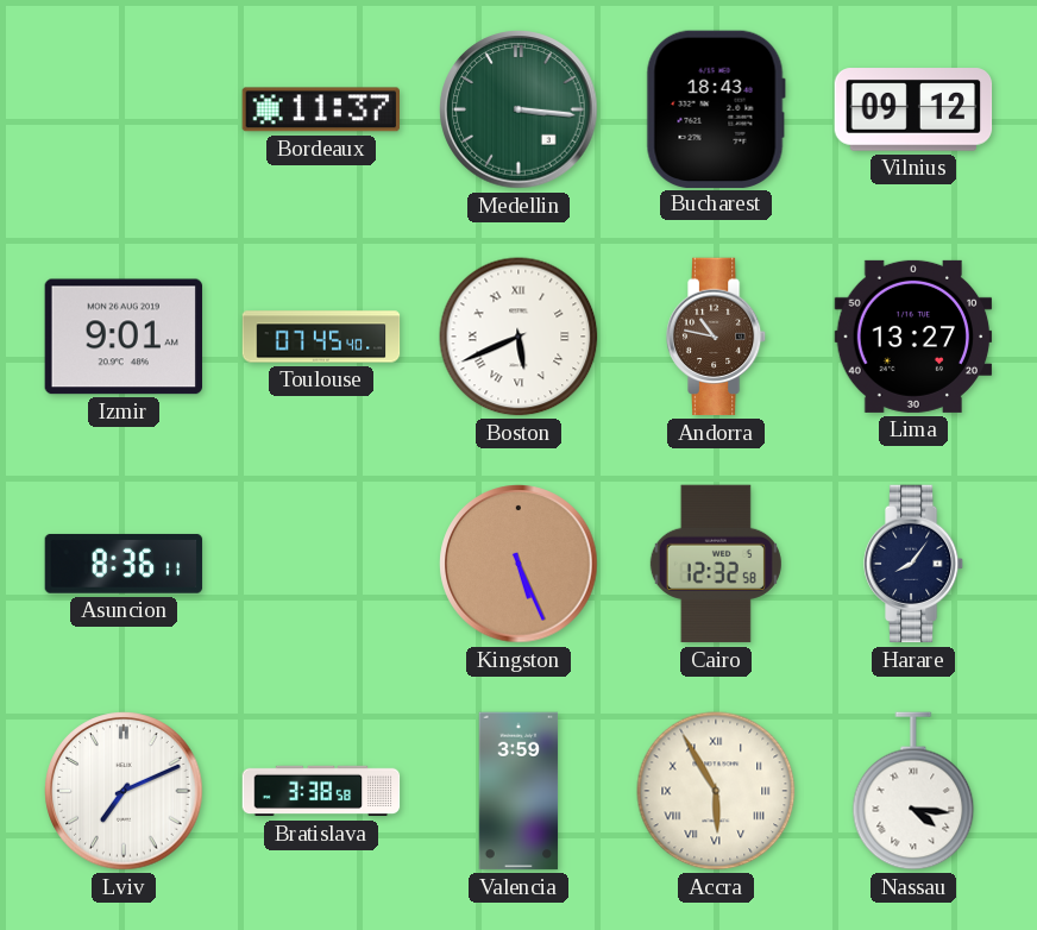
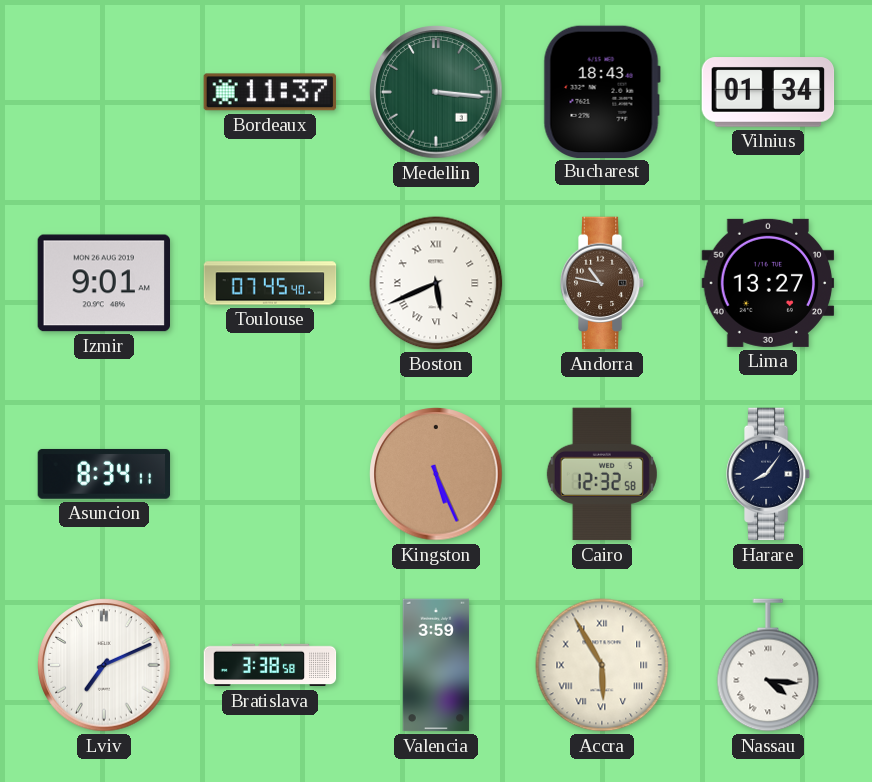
Vilnius: 09:12 -> 01:34 (768, 92)
Asuncion: 8:36 -> 8:34 (104, 474)
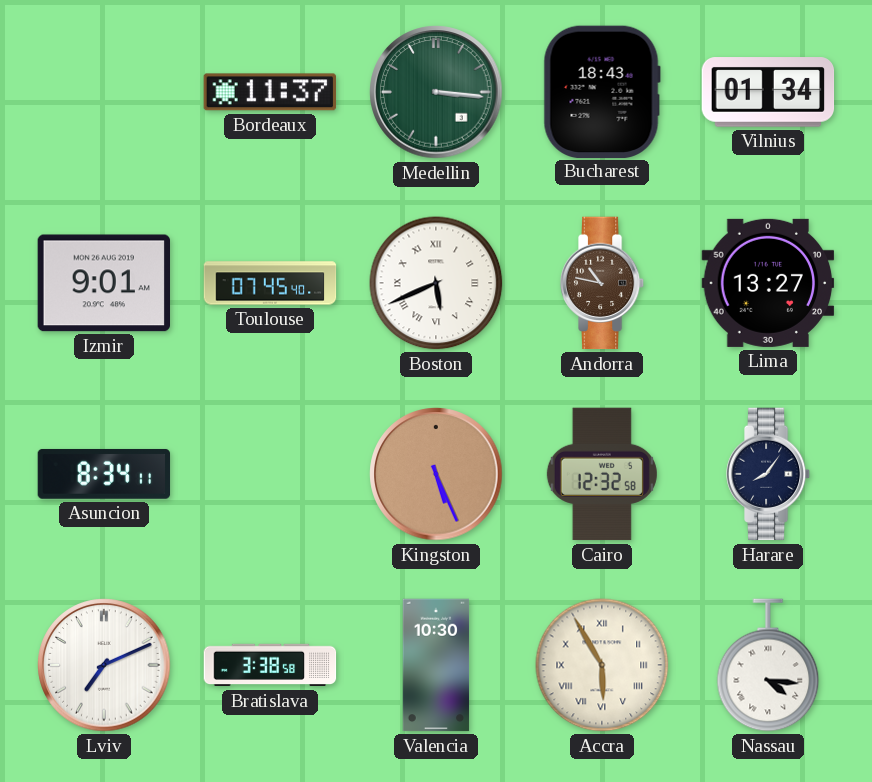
Valencia: 3:59 -> 10:30 (436, 665)
